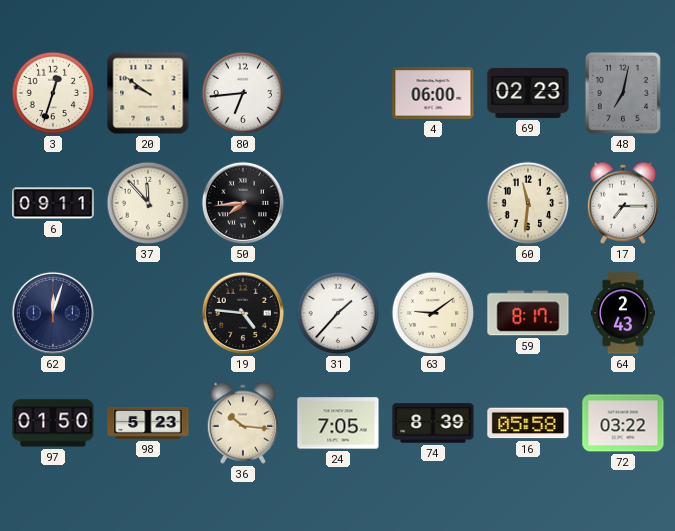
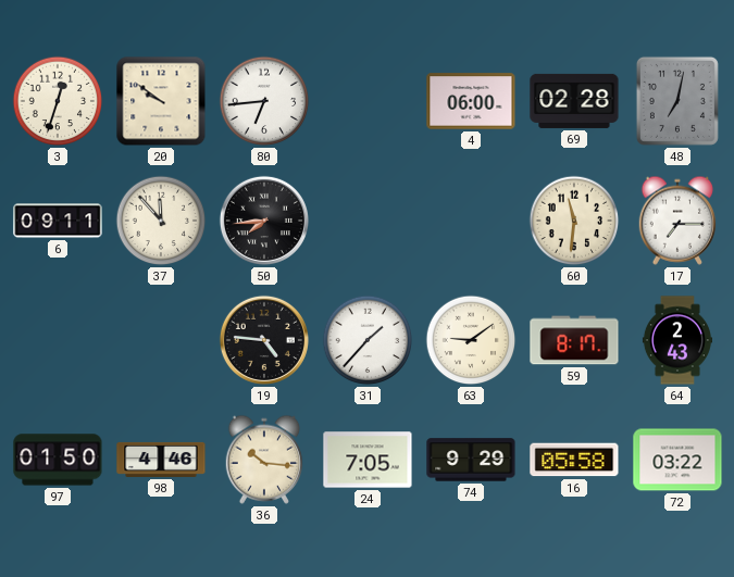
69: 02:23 -> 02:28 (574, 101)
62: 12:03 -> none (53, 313)
98: 5:23 -> 4:46 (161, 460)
74: 8:39 -> 9:29 (471, 460)
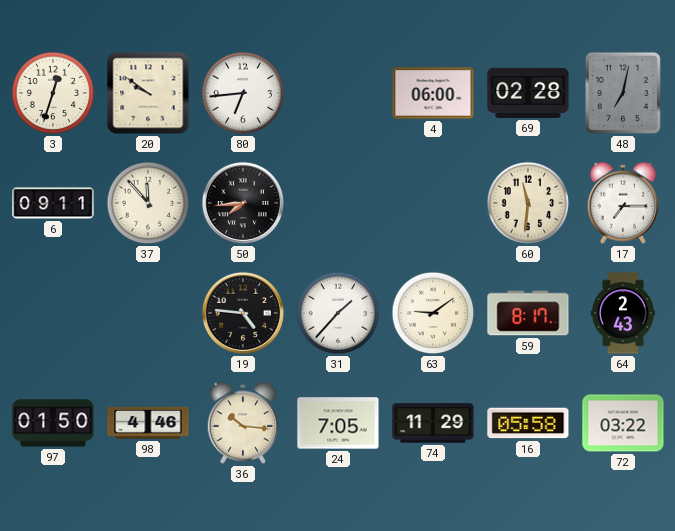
74: 9:29 -> 11:29 (433, 423)
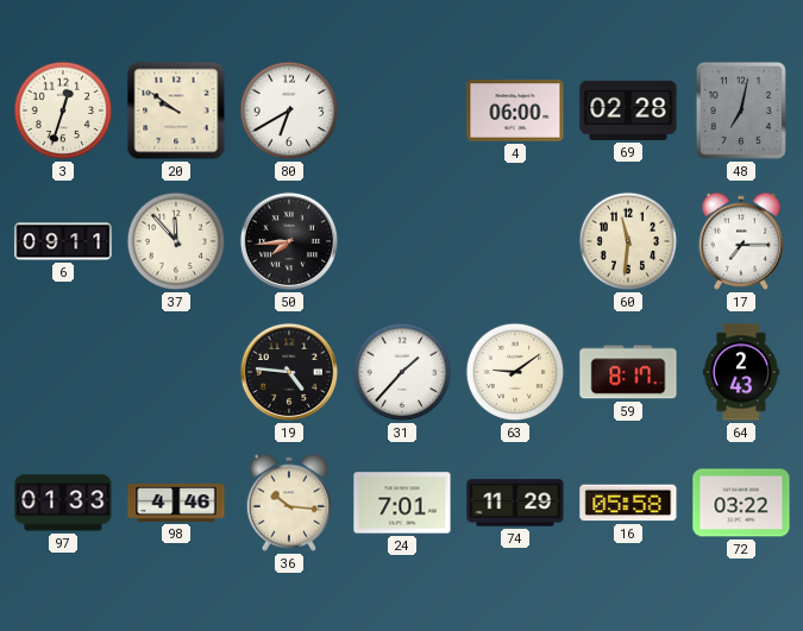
80: 6:44 -> 6:40 (289, 111)
97: 01:50 -> 01:33 (63, 503)
24: 7:05 -> 7:01 (402, 503)
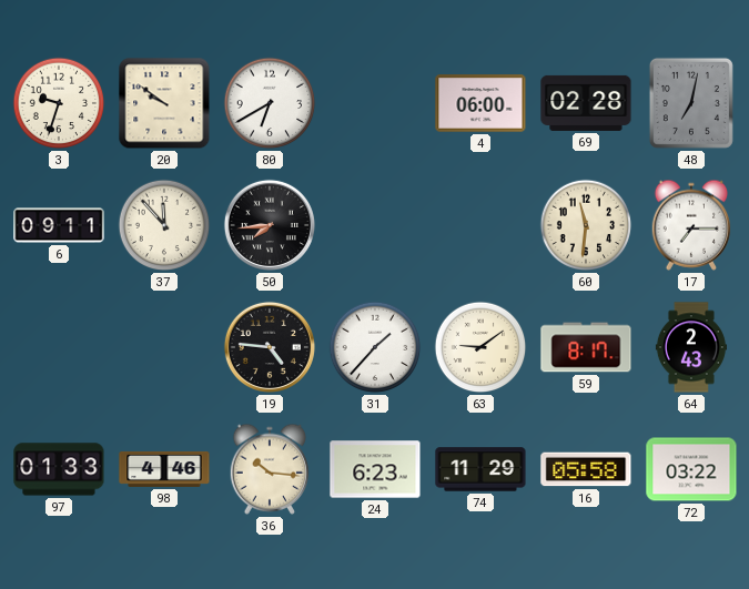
3: 12:33 -> 9:33 (59, 103)
24: 7:01 -> 6:23 (375, 469)
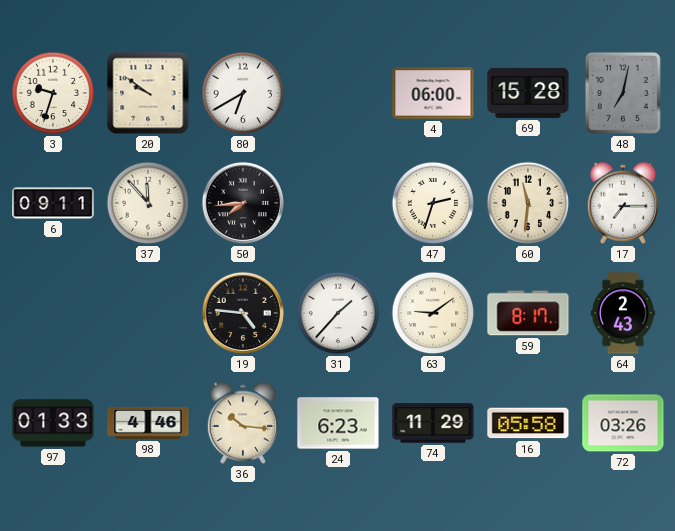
69: 02:28 -> 15:28 (528, 93)
47: none -> 2:33 (433, 203)
72: 03:22 -> 03:26 (623, 423)
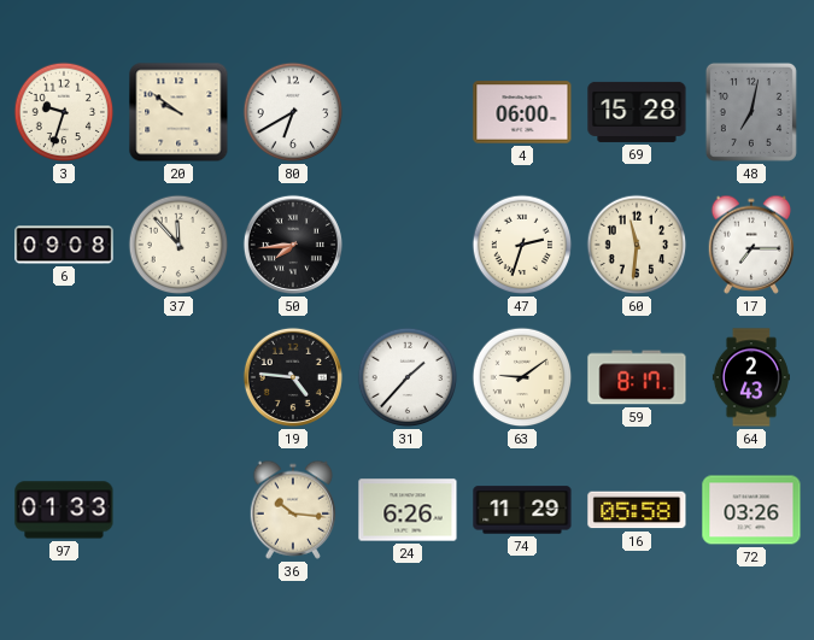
6: 09:11 -> 09:08 (64, 245)
98: 4:46 -> none (148, 423)
24: 6:23 -> 6:26 (408, 510)
